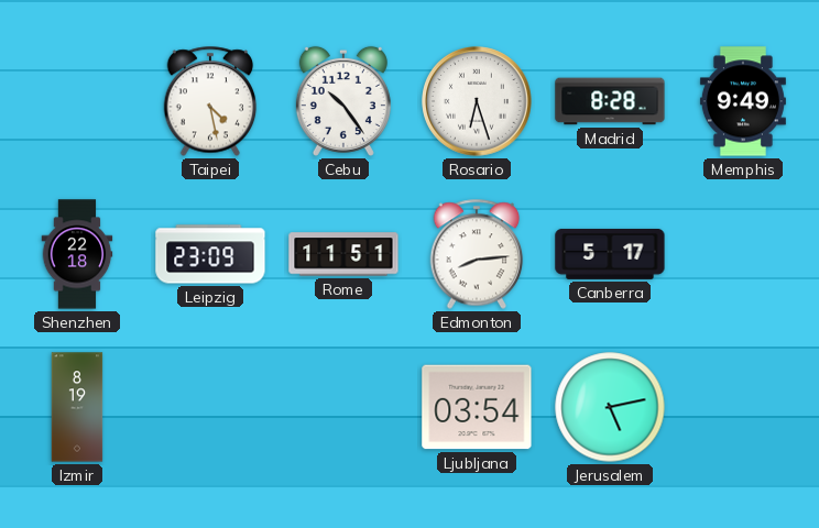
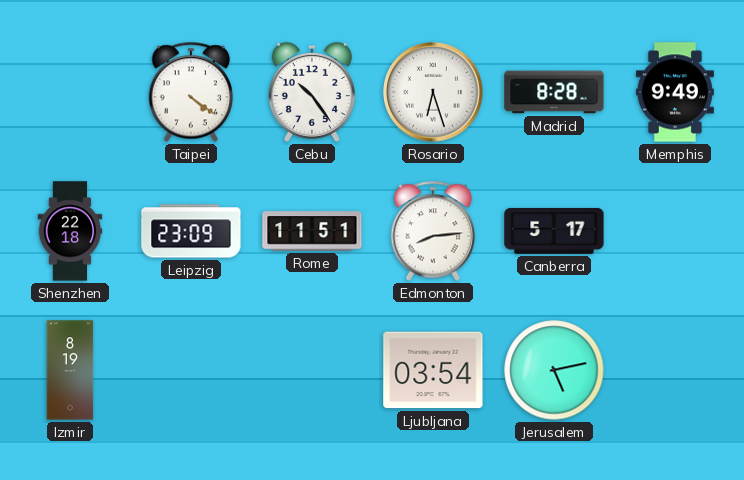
Taipei: 4:28 -> 4:21 (191, 92)
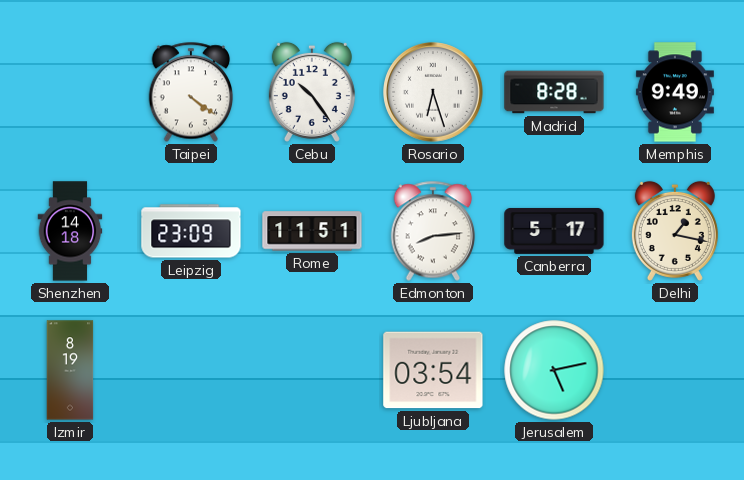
Shenzhen: 22:18 -> 14:18 (70, 231)
Delhi: none -> 1:17 (675, 231)
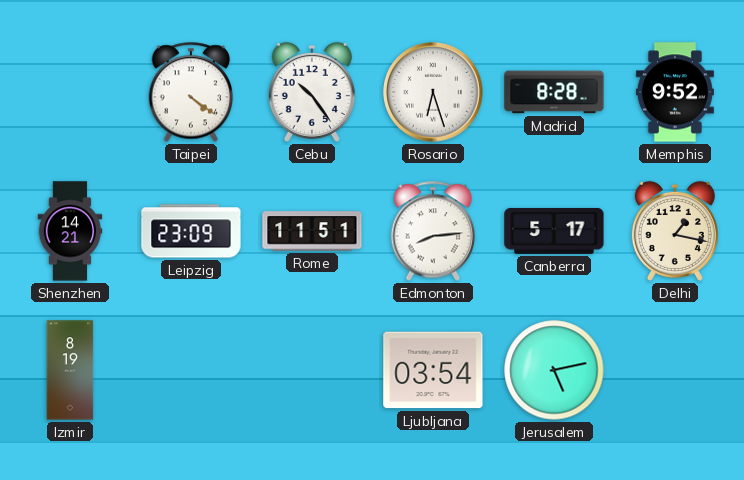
Memphis: 9:49 -> 9:52 (675, 92)
Shenzhen: 14:18 -> 14:21 (70, 231)
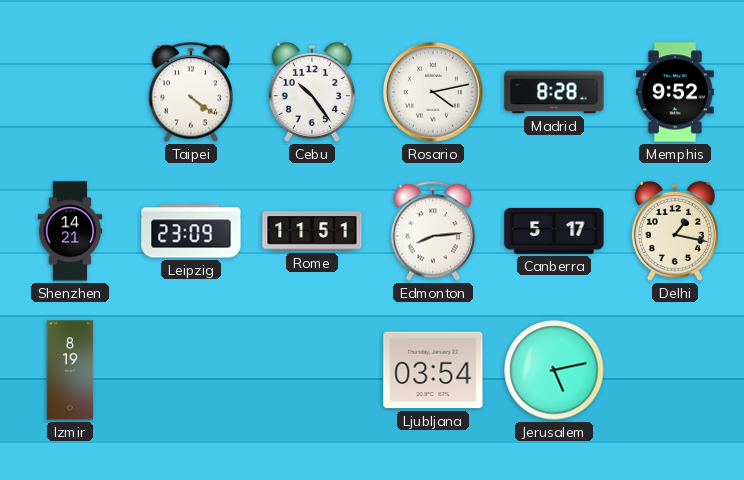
Rosario: 6:27 -> 4:13 (433, 92)
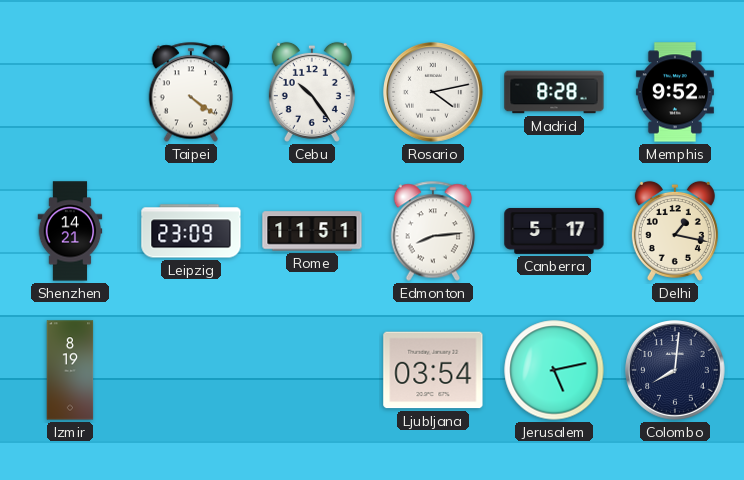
Colombo: none -> 8:01 (675, 370)
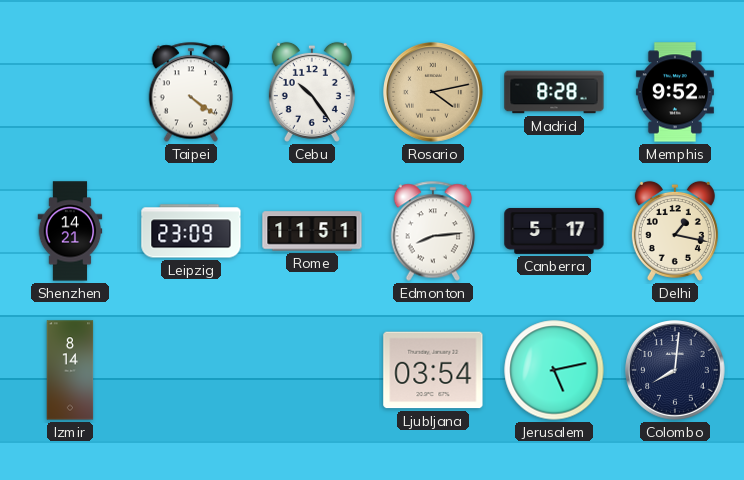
Rosario dial: white -> champagne (433, 92)
Izmir: 8:19 -> 8:14 (70, 370)
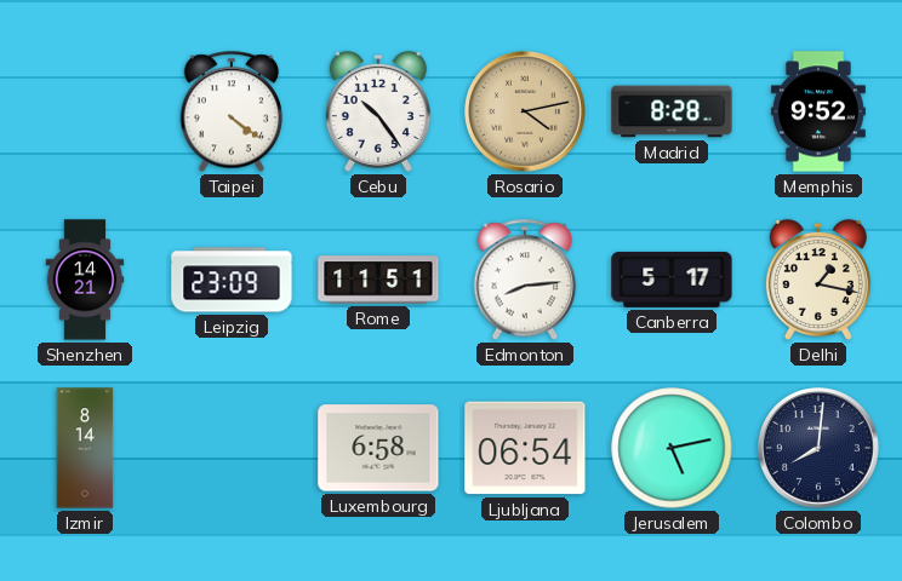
Luxembourg: none -> 6:58 (378, 448)
Ljubljana: 03:54 -> 06:54 (525, 448)
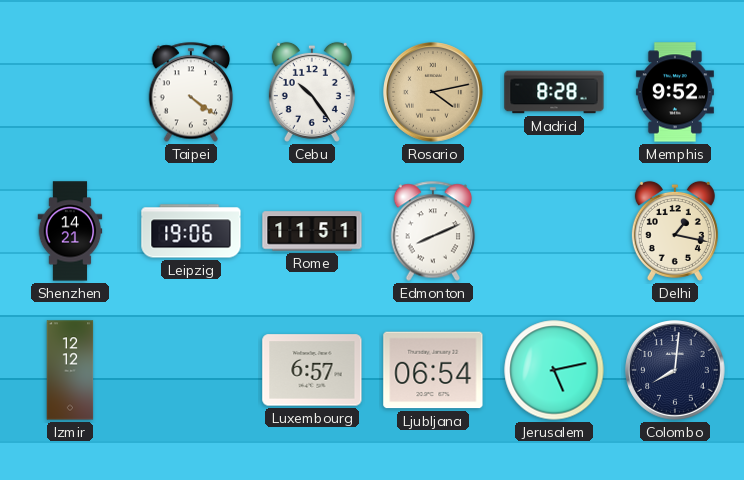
Leipzig: 23:09 -> 19:06 (191, 231)
Edmonton: 8:14 -> 8:11 (433, 231)
Canberra: 5:17 -> none (672, 280)
Izmir: 8:14 -> 12:12 (70, 370)
Luxembourg: 6:58 -> 6:57 (312, 370)
